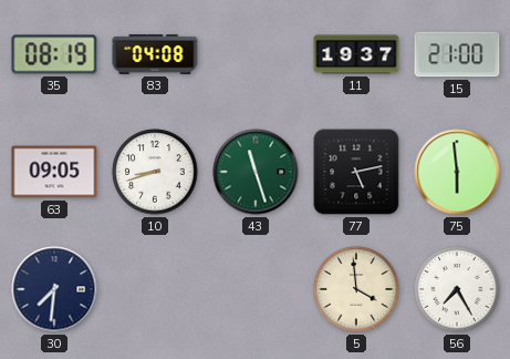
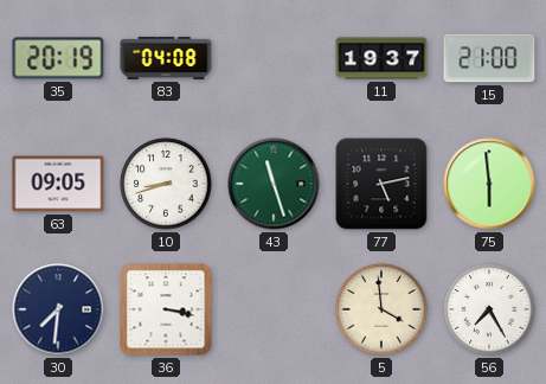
35: 08:19 -> 20:19 (58, 58)
36: none -> 3:17 (166, 309)
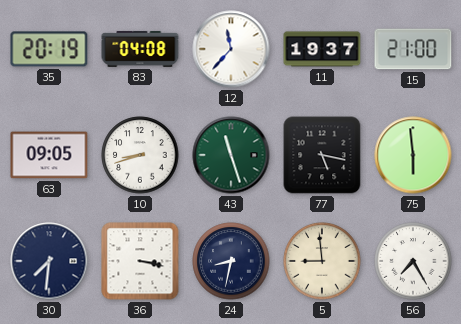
12: none -> 11:37 (231, 49)
77: 5:13 -> 5:17 (322, 155)
24: none -> 8:32 (231, 261)
5: 3:59 -> 8:59 (322, 261)
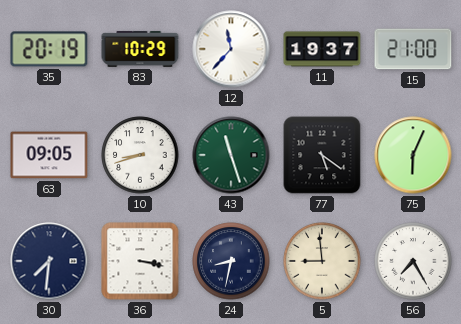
83: 04:08 -> 10:29 (140, 49)
77: 5:17 -> 5:21 (322, 155)
75: 5:59 -> 6:04 (413, 155)
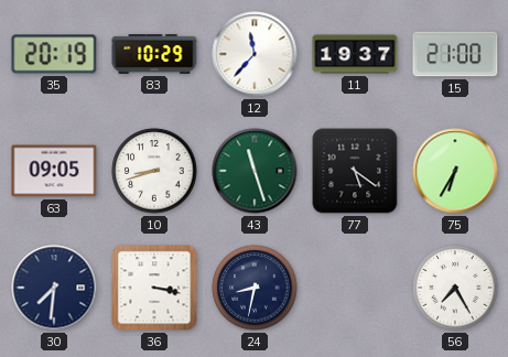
75: 6:04 -> 6:35 (455, 171)
5: 8:59 -> none (322, 261)
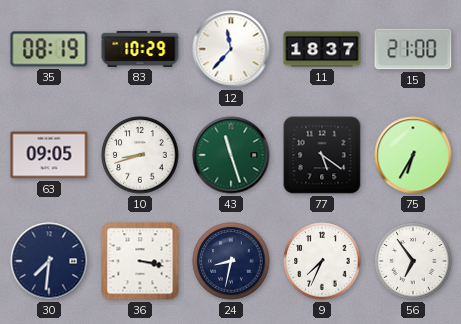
35: 20:19 -> 08:19 (49, 49)
11: 19:37 -> 18:37 (322, 49)
9: none -> 7:34 (322, 261)
56: 7:25 -> 6:54 (413, 261)
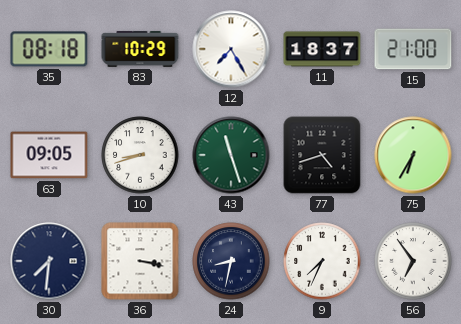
35: 08:19 -> 08:18 (49, 49)
12: 11:37 -> 7:25 (231, 49)
77: 5:21 -> 4:42 (322, 155)
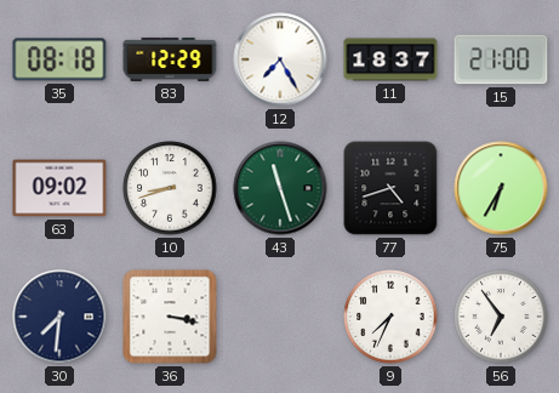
83: 10:29 -> 12:29 (170, 59)
63: 09:05 -> 09:02 (59, 188)
24: 8:32 -> none (231, 261)
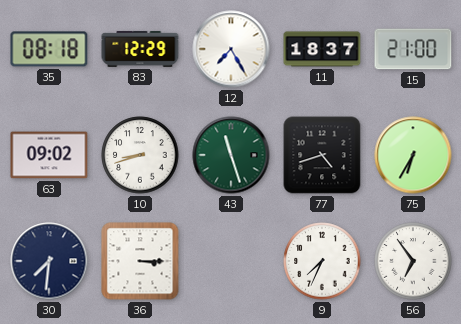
36: 3:17 -> 3:15 (140, 261)
